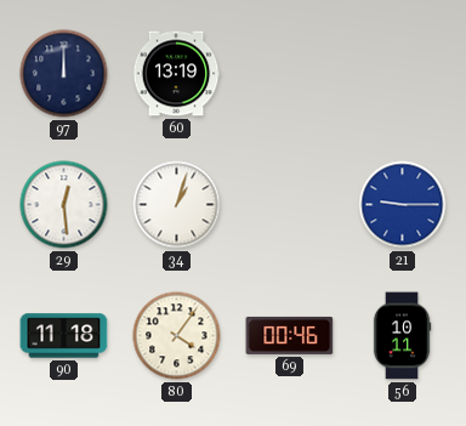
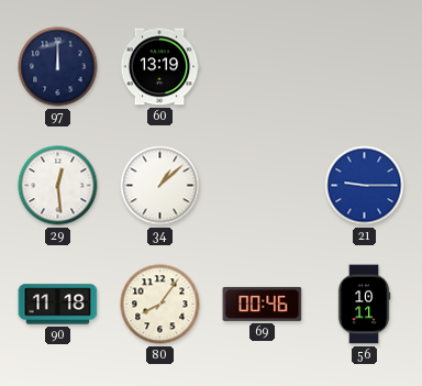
34: 1:03 -> 1:08 (160, 186)
80: 4:06 -> 8:06 (160, 305)
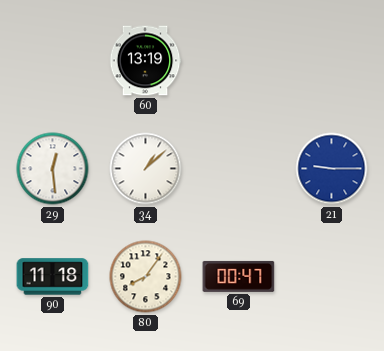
97: 12:00 -> none (58, 67)
69: 00:46 -> 00:47 (239, 276)
56: 10:11 -> none (364, 305)
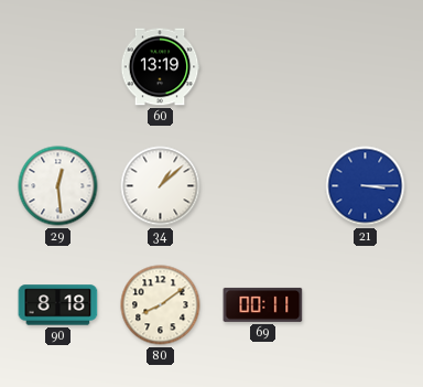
21: 9:15 -> 3:15 (366, 186)
90: 11:18 -> 8:18 (58, 305)
80: 8:06 -> 8:09 (161, 305)
69: 00:47 -> 00:11 (263, 304)
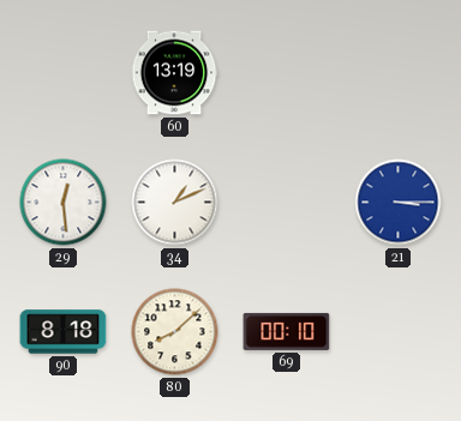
34: 1:08 -> 1:11 (175, 203)
80: 8:09 -> 8:08 (175, 332)
69: 00:11 -> 00:10 (287, 331)
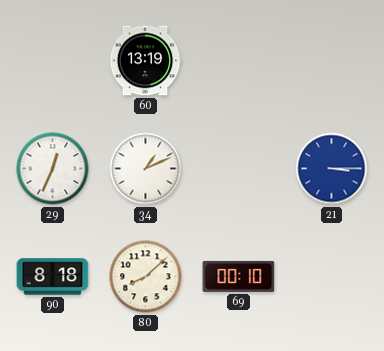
29: 12:29 -> 12:34 (53, 169)
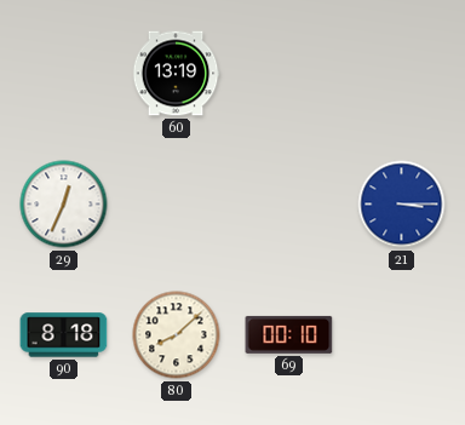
34: 1:11 -> none (146, 169)
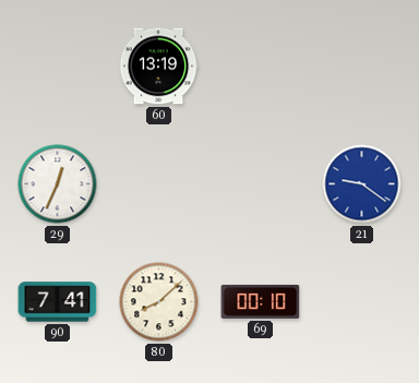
21: 3:15 -> 9:21 (362, 184)
90: 8:18 -> 7:41 (58, 302)
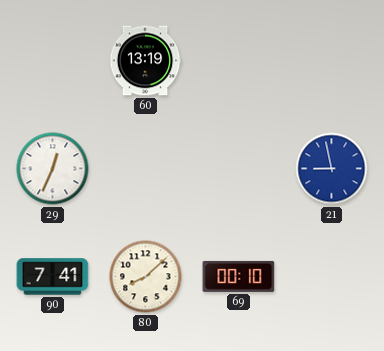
21: 9:21 -> 8:58 (332, 169)
